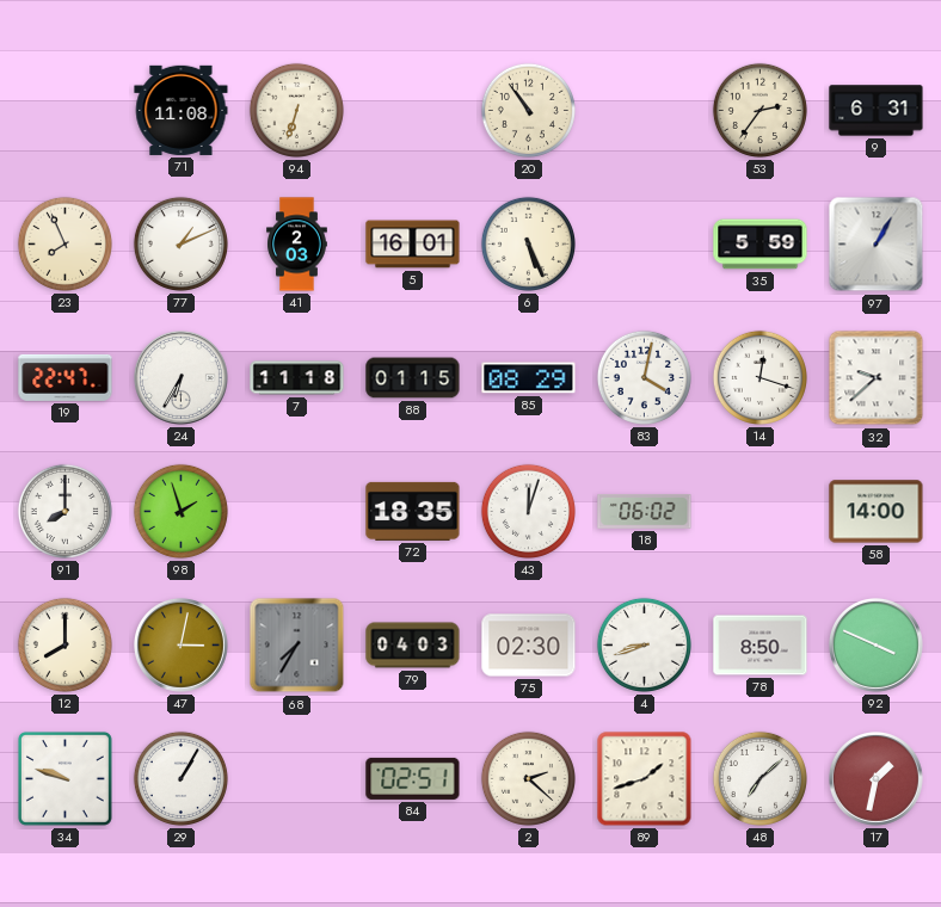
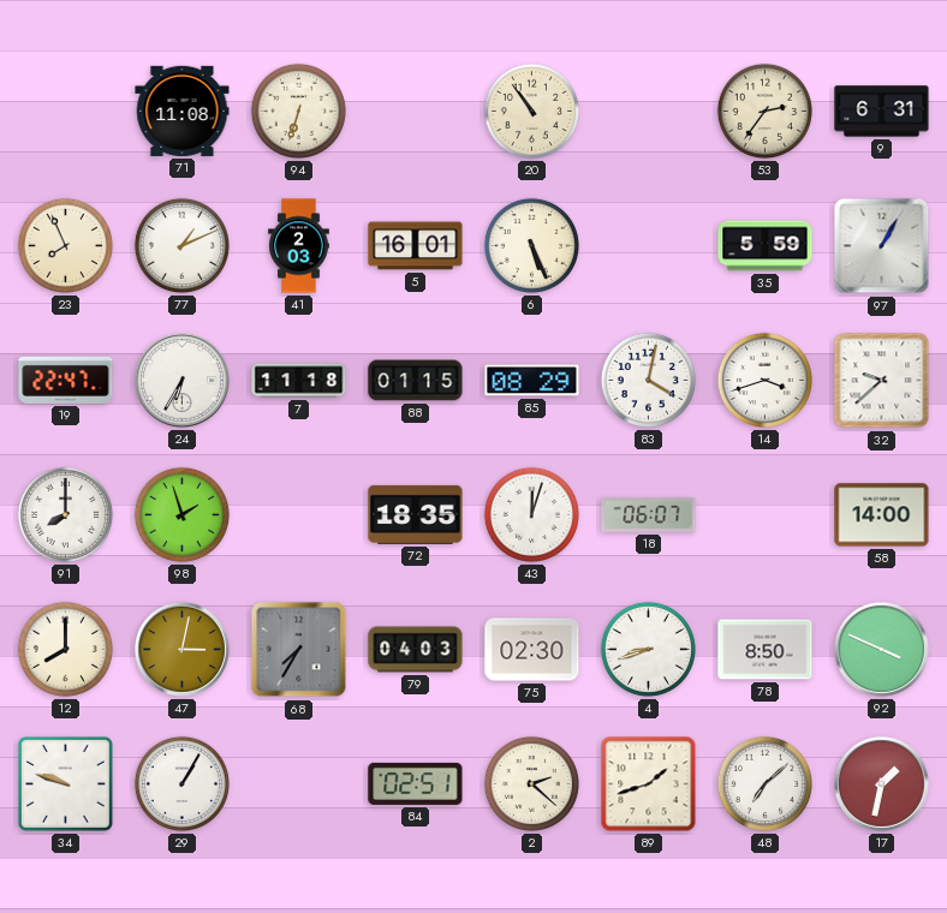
14: 12:18 -> 3:42 (764, 380)
18: 06:02 -> 06:07 (649, 514)
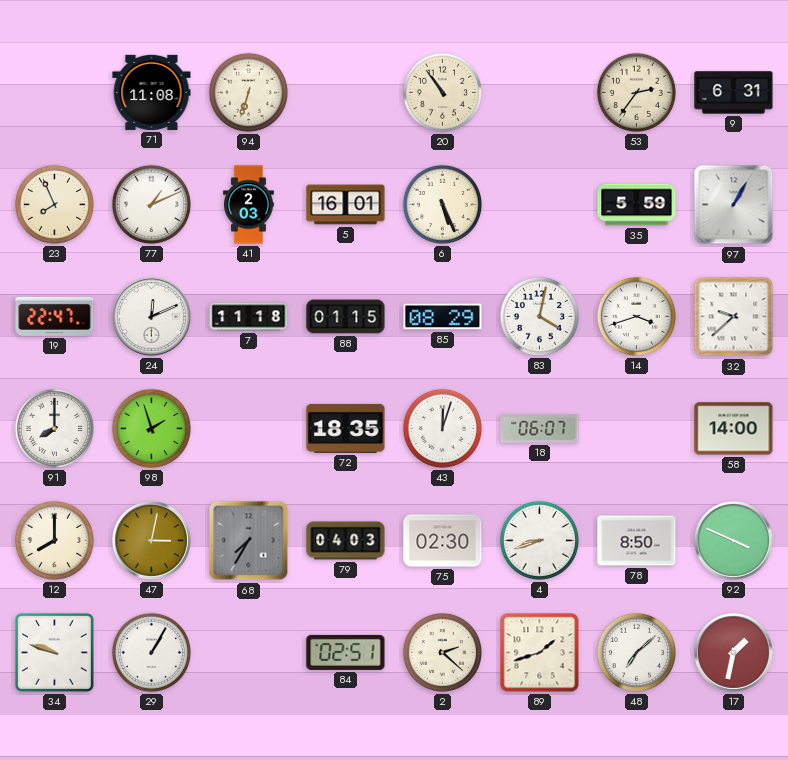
24: 6:35 -> 12:11 (152, 317)
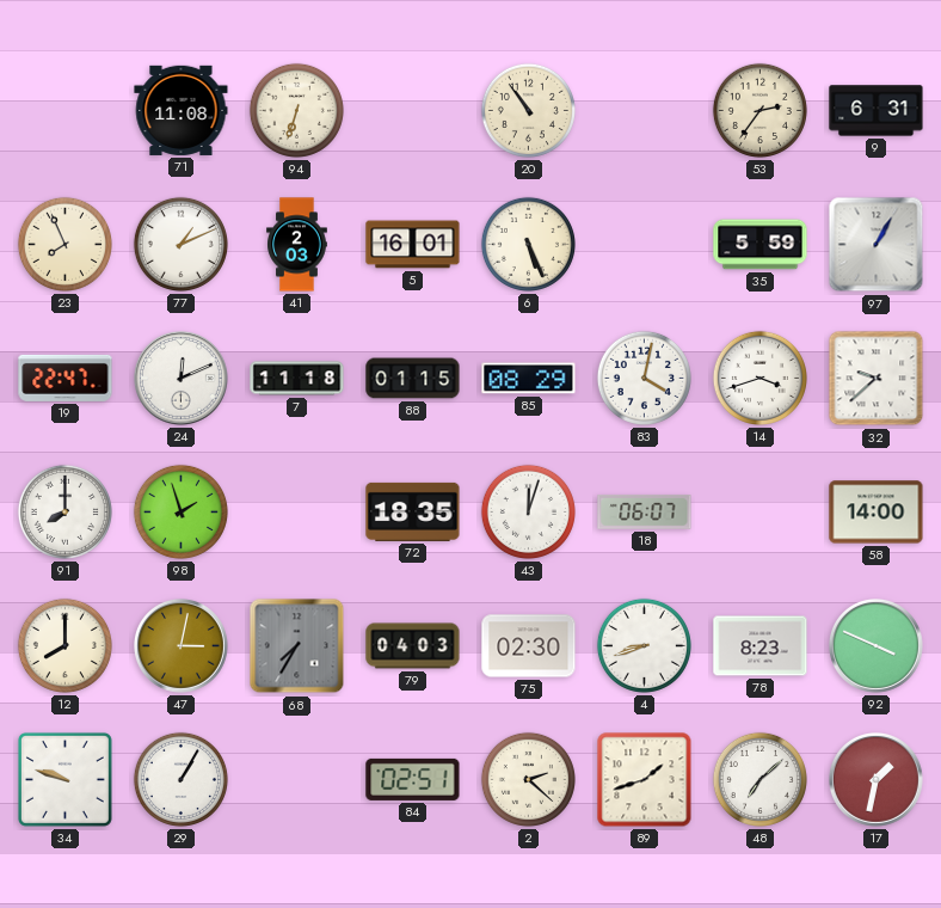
78: 8:50 -> 8:23 (761, 646)
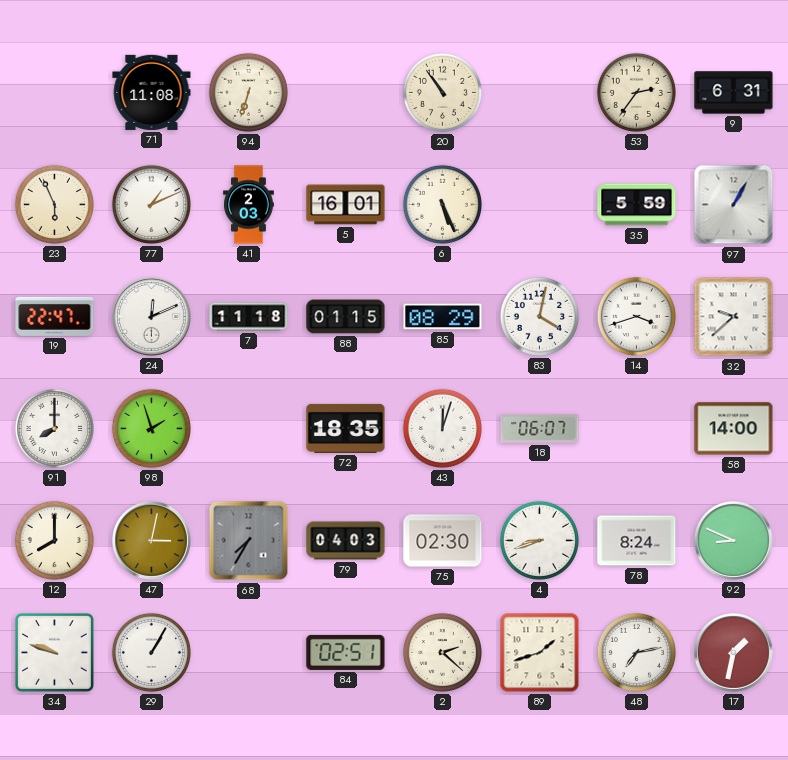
23: 7:56 -> 5:56 (54, 204)
78: 8:23 -> 8:24 (637, 541)
92: 3:49 -> 8:49 (734, 541)
48: 7:08 -> 7:13 (636, 652)
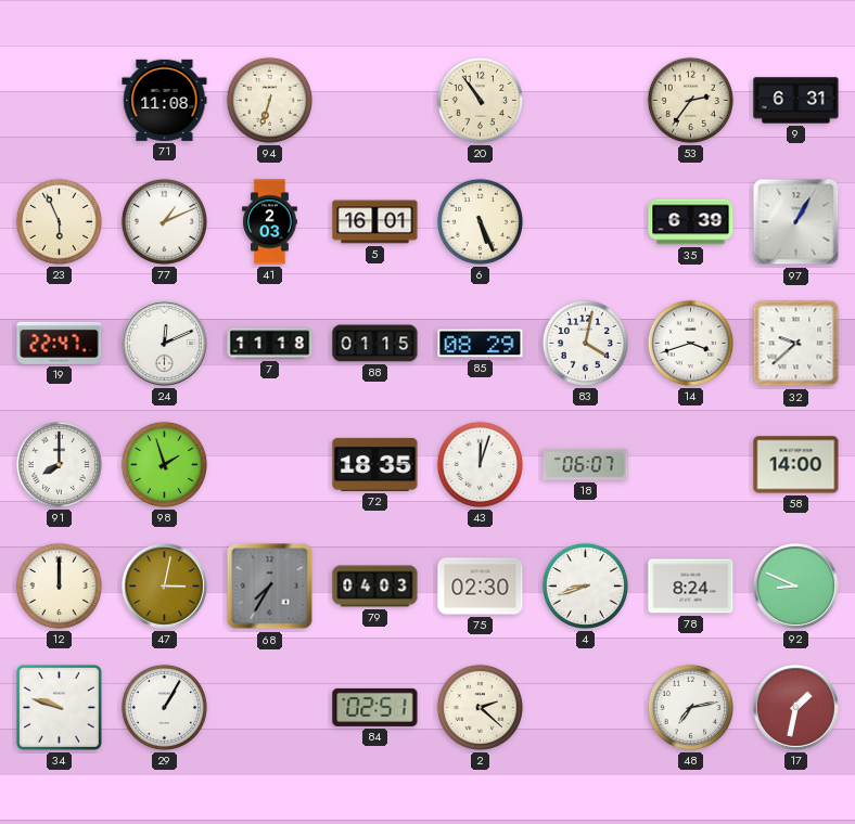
35: 5:59 -> 6:39 (691, 222)
12: 8:00 -> 12:00 (59, 585)
89: 1:42 -> none (540, 653)
